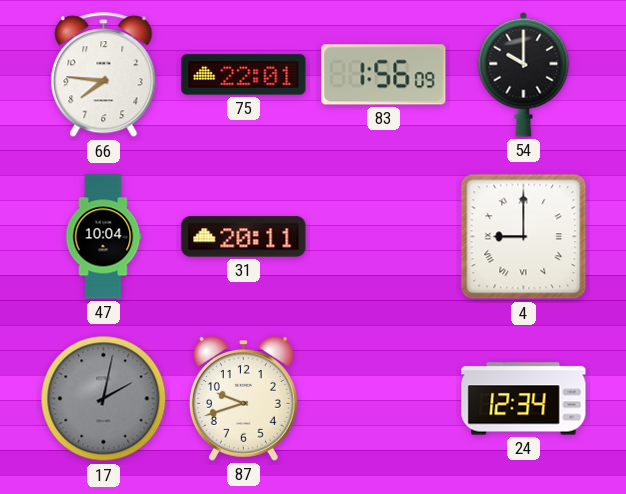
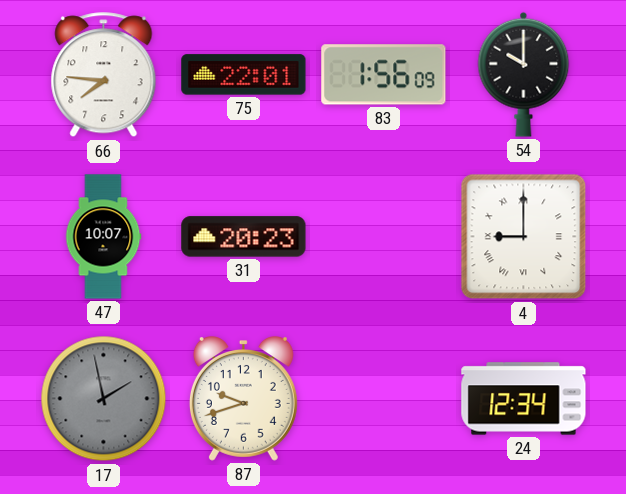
47: 10:04 -> 10:07 (103, 237)
31: 20:11 -> 20:23 (244, 237)
17: 2:02 -> 1:58 (104, 399)
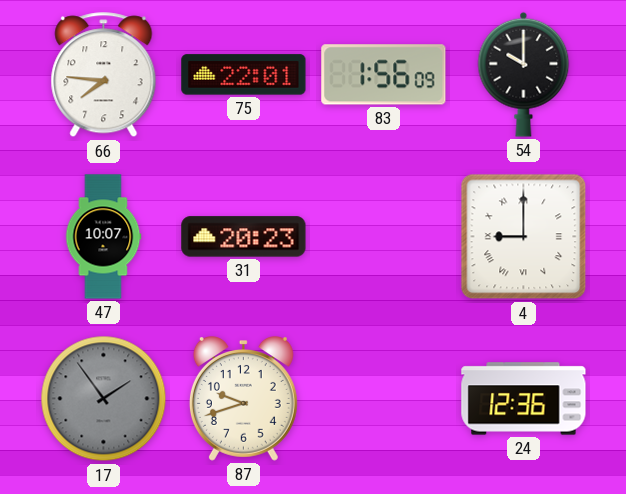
17: 1:58 -> 1:54 (104, 399)
24: 12:34 -> 12:36 (524, 399)
